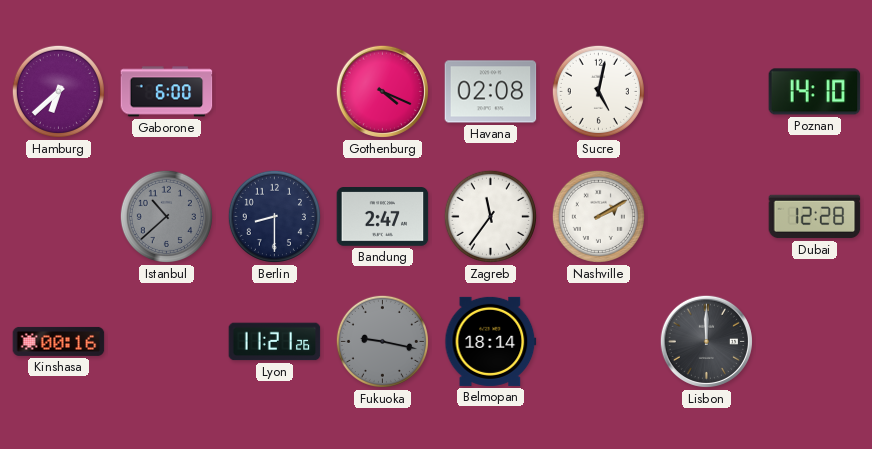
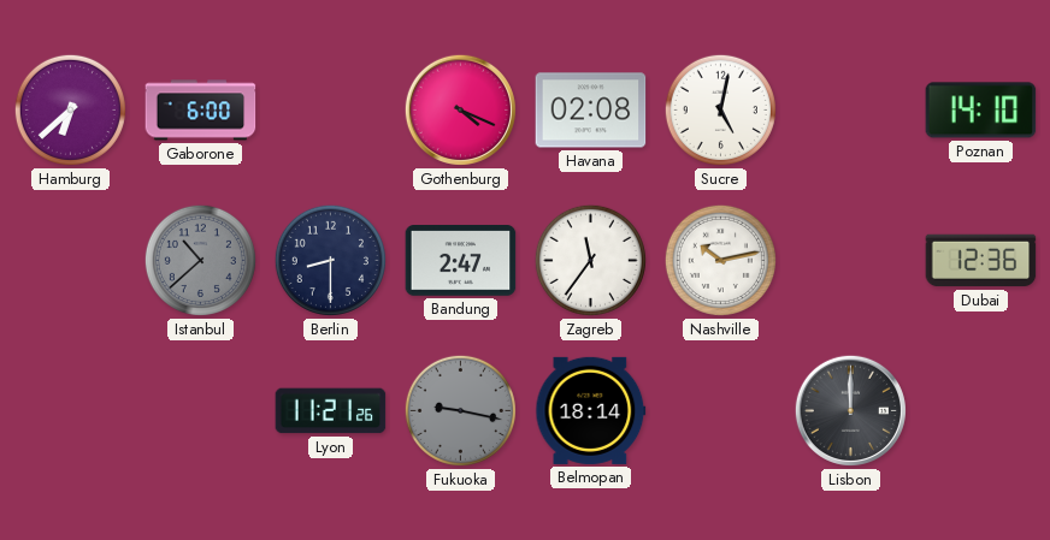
Nashville: 2:10 -> 10:13 (720, 260)
Dubai: 12:28 -> 12:36 (981, 261)
Kinshasa: 00:16 -> none (59, 341)
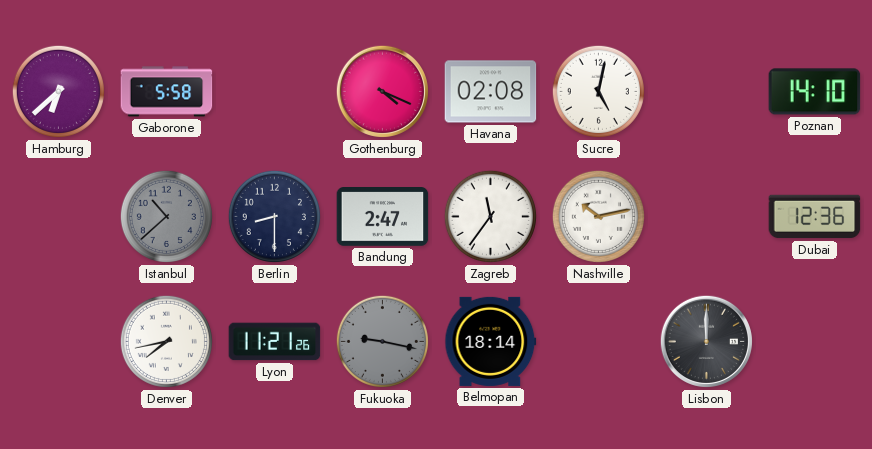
Gaborone: 6:00 -> 5:58 (167, 92)
Denver: none -> 7:43 (166, 341)
